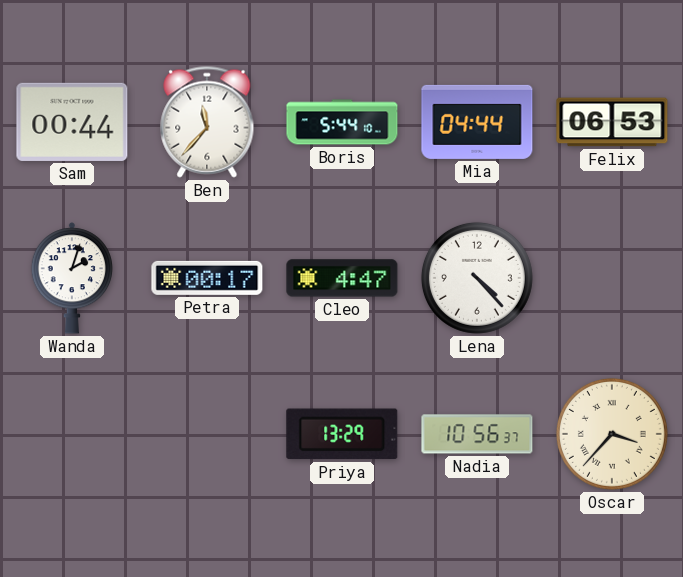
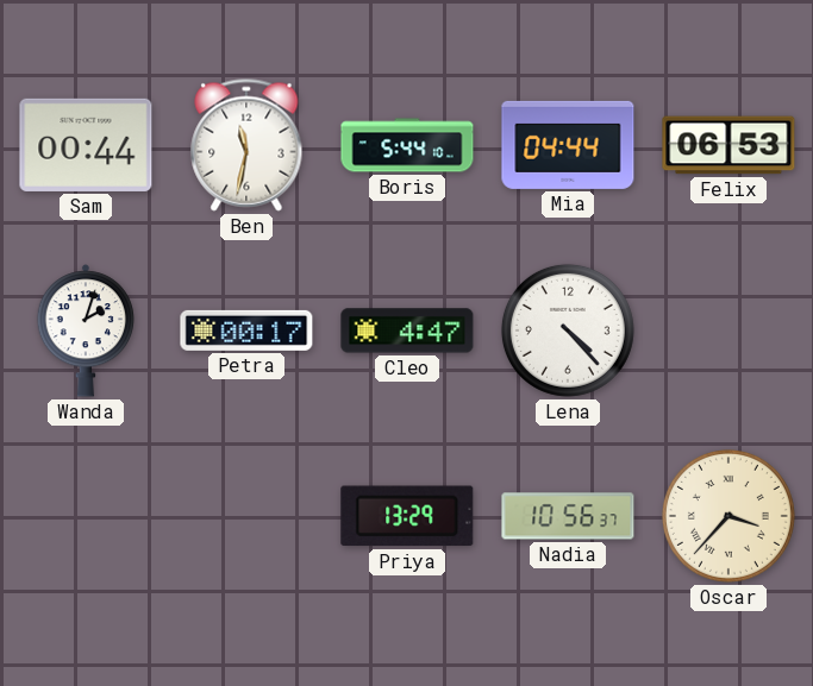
Ben: 11:37 -> 11:32 (246, 145)
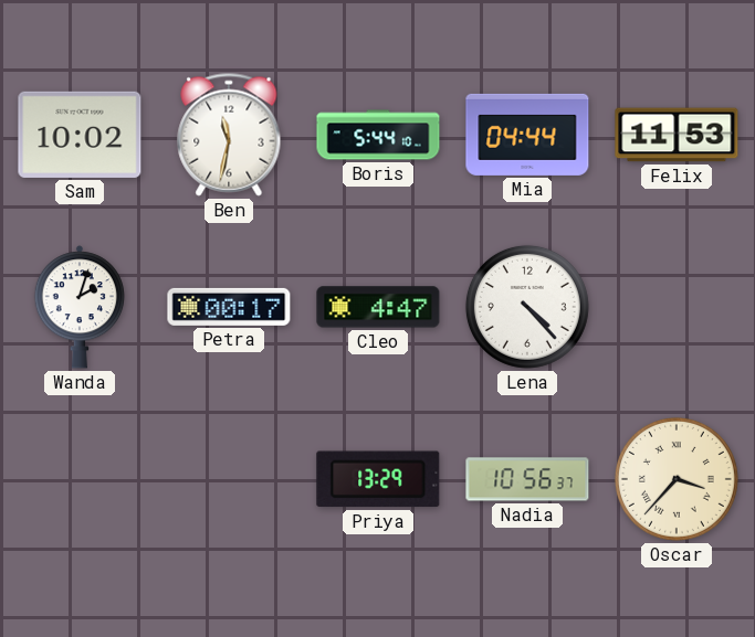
Sam: 00:44 -> 10:02 (80, 135)
Felix: 06:53 -> 11:53 (677, 135)
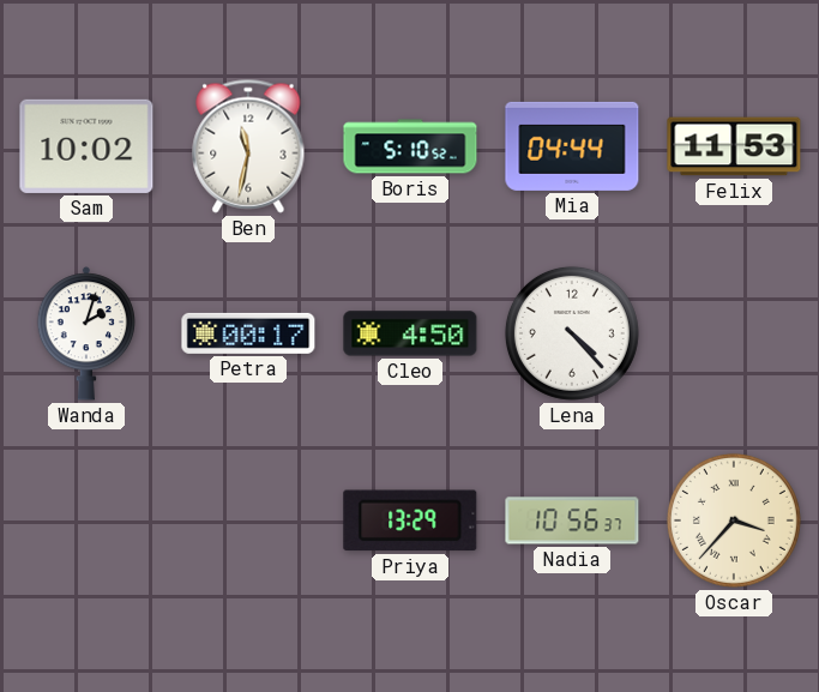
Boris: 5:44 -> 5:10 (410, 146)
Cleo: 4:47 -> 4:50 (410, 333)
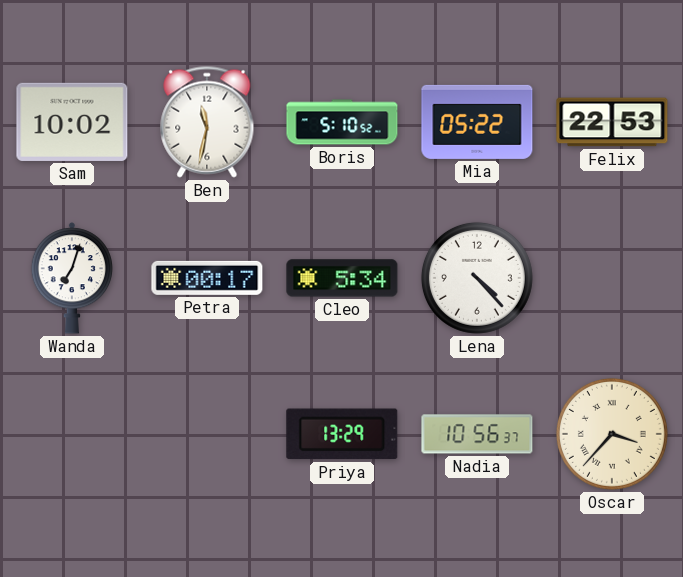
Mia: 04:44 -> 05:22 (477, 122)
Felix: 11:53 -> 22:53 (612, 122)
Wanda: 2:03 -> 7:03 (71, 278)
Cleo: 4:50 -> 5:34 (342, 278)
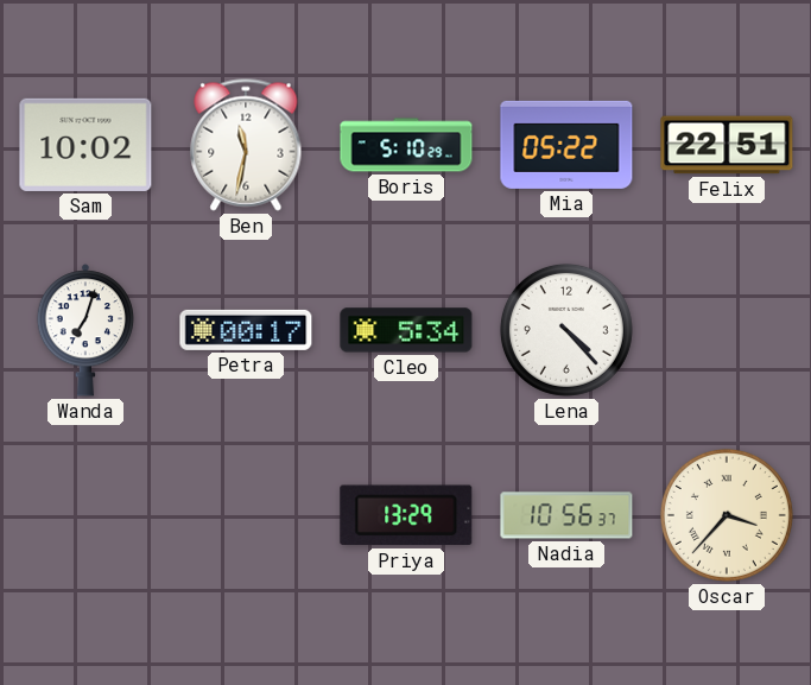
Boris: 5:10:52 -> 5:10:29 (406, 145)
Felix: 22:53 -> 22:51 (727, 145)
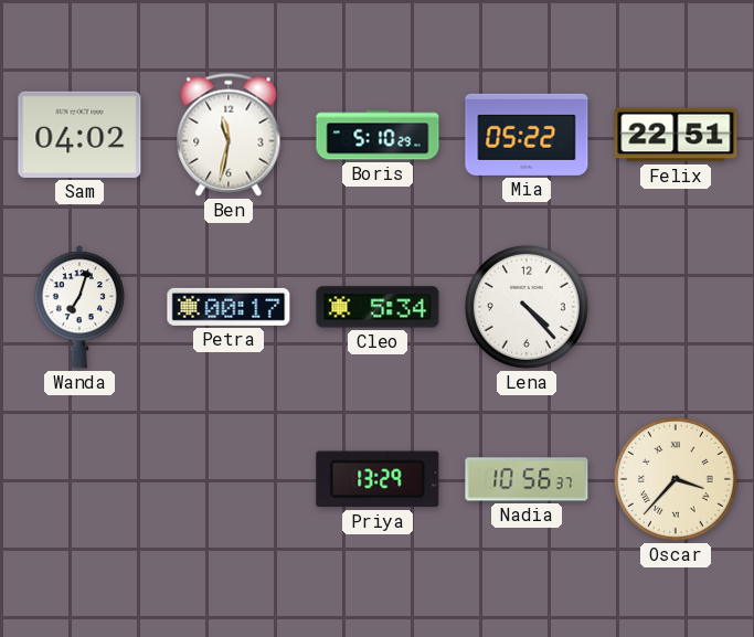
Sam: 10:02 -> 04:02 (79, 135)
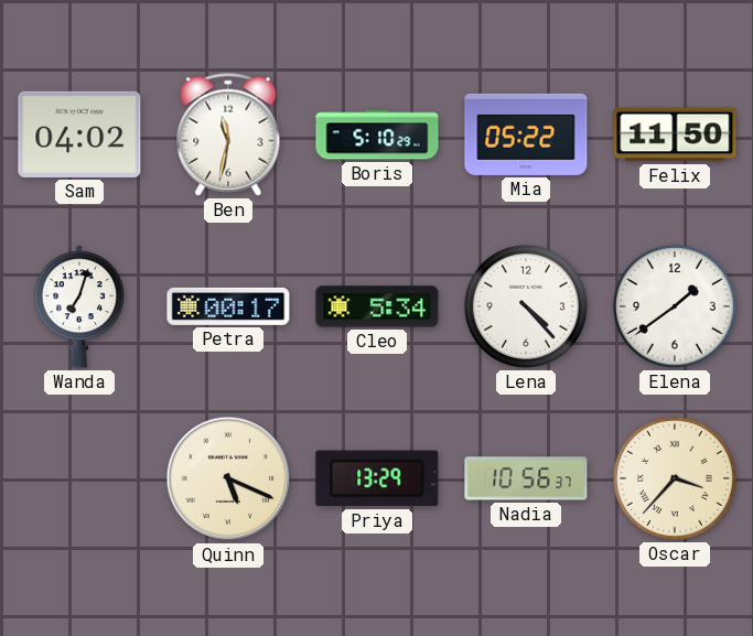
Felix: 22:51 -> 11:50 (675, 134)
Elena: none -> 1:39 (675, 306)
Quinn: none -> 5:19 (228, 478)
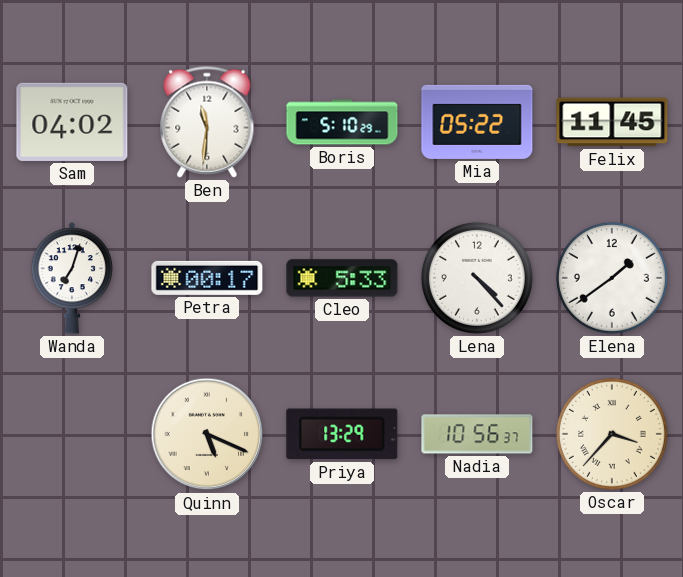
Ben: 11:32 -> 11:31 (207, 122)
Felix: 11:50 -> 11:45 (612, 122)
Cleo: 5:34 -> 5:33 (342, 278)
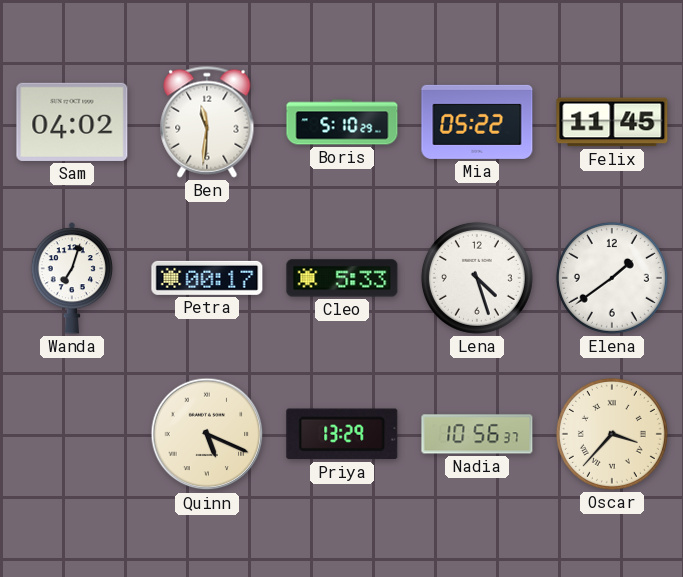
Lena: 4:23 -> 4:27 (477, 278)
